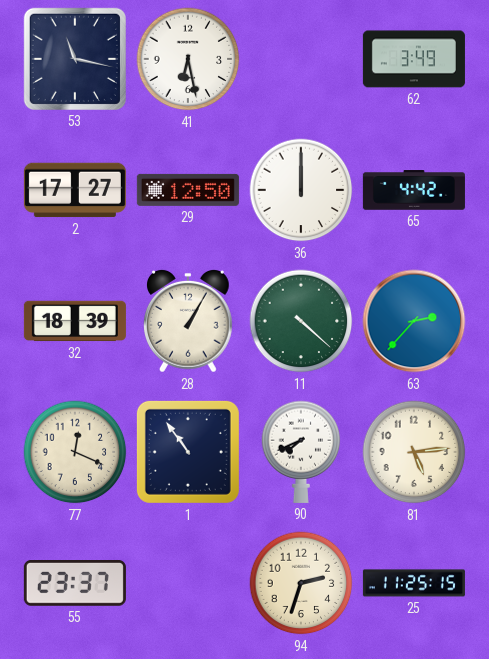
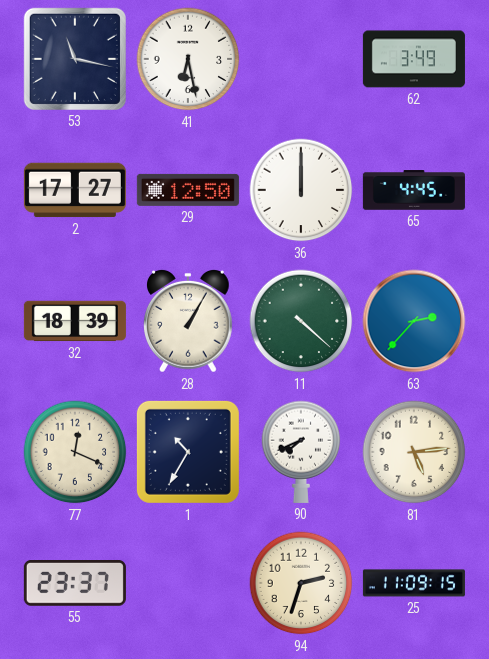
65: 4:42 -> 4:45 (414, 190)
1: 10:54 -> 10:35 (188, 452)
25: 11:25 -> 11:09 (414, 583)
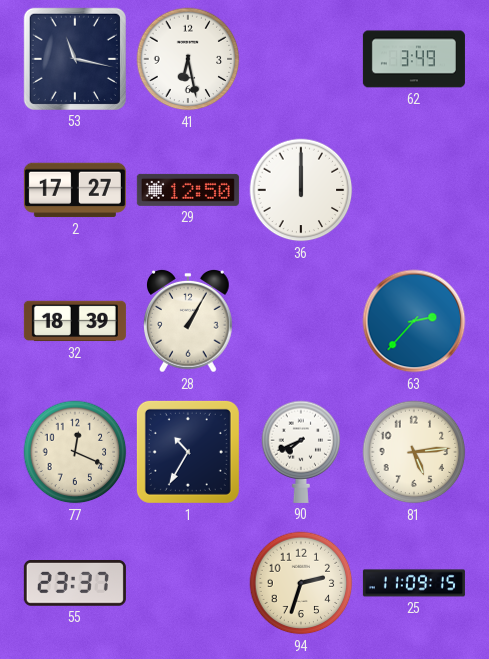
65: 4:45 -> none (414, 190)
11: 4:22 -> none (301, 321)
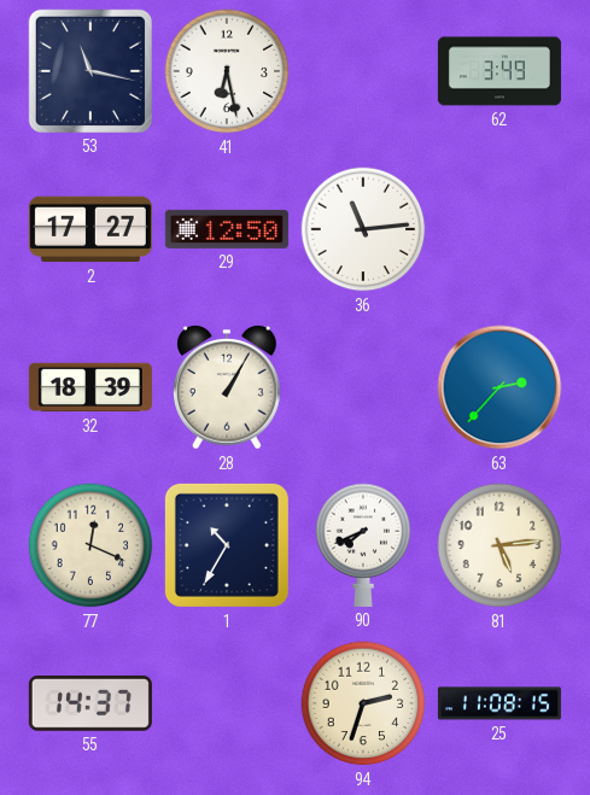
36: 12:00 -> 11:14 (363, 229)
55: 23:37 -> 14:37 (90, 705)
25: 11:09 -> 11:08 (500, 703)
